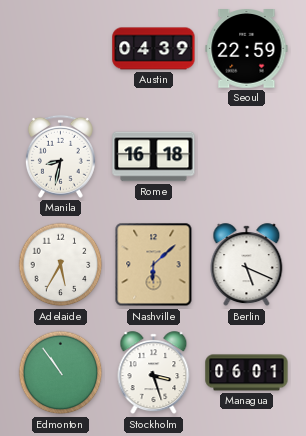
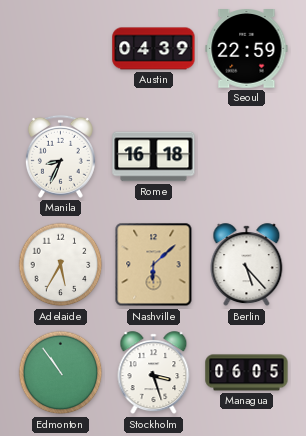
Manila: 8:32 -> 8:34 (60, 156)
Berlin: 5:19 -> 5:23 (247, 265)
Managua: 06:01 -> 06:05 (247, 373)
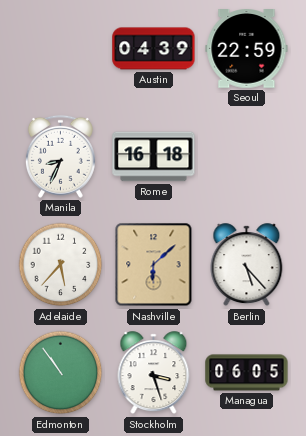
Adelaide: 5:35 -> 5:37 (61, 265)
